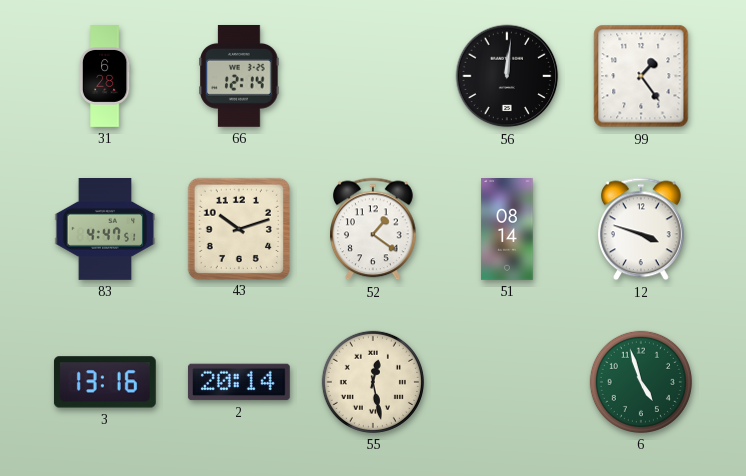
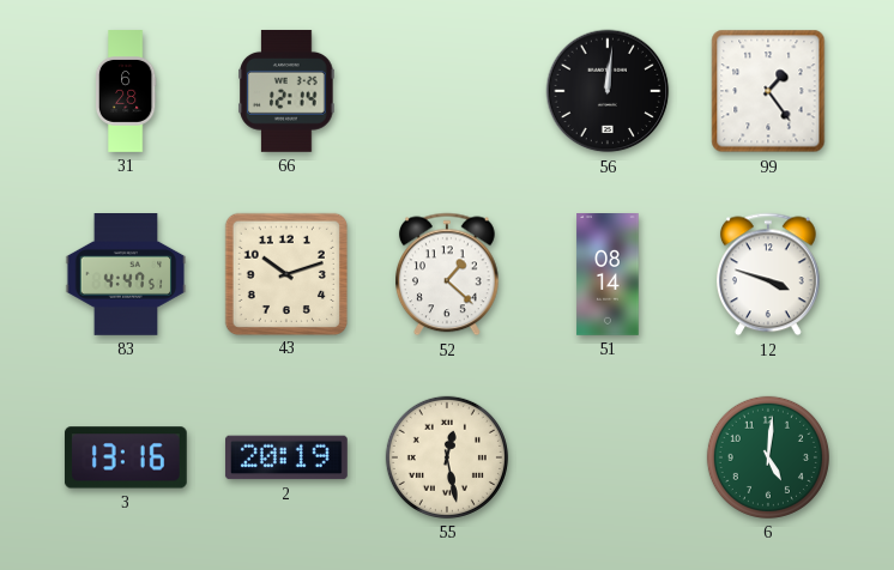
52: 1:21 -> 1:22 (448, 274)
2: 20:14 -> 20:19 (286, 457)
6: 4:57 -> 5:01 (768, 457)
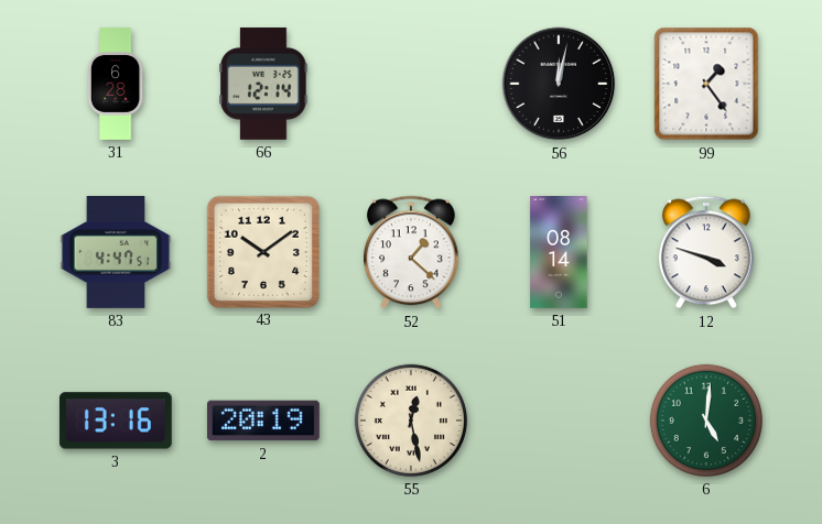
56: 12:01 -> 12:02 (559, 84)
43: 10:12 -> 10:09 (262, 251)
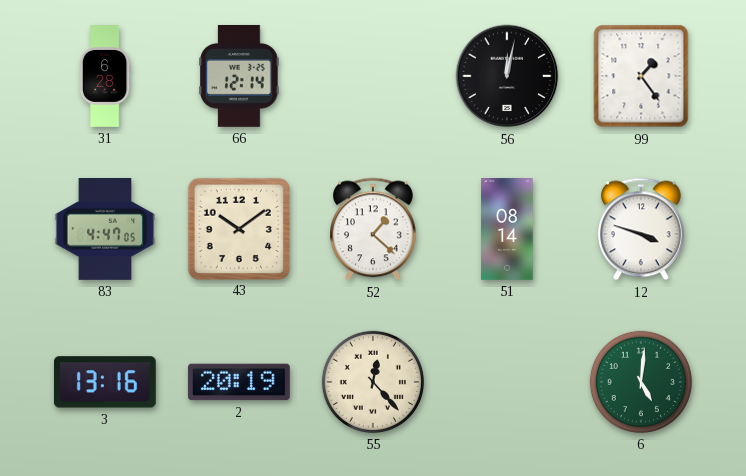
83: 4:47:51 -> 4:47:05 (105, 230)
55: 12:28 -> 12:23 (373, 382)
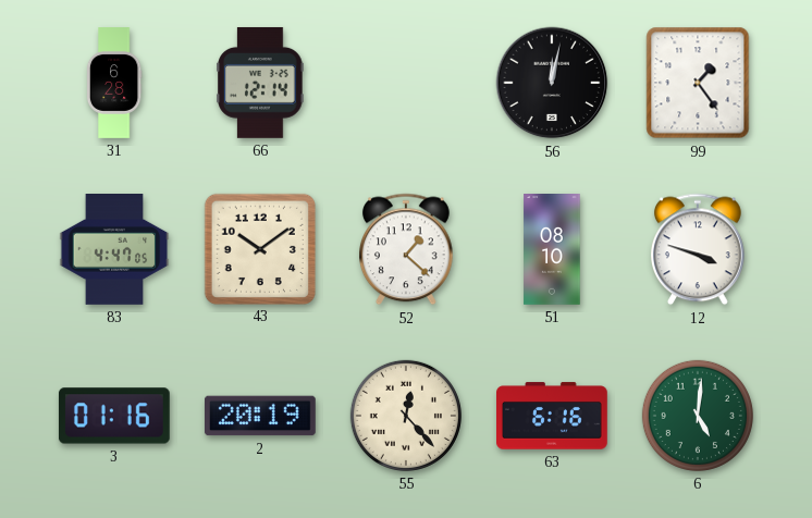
51: 08:14 -> 08:10 (552, 250)
3: 13:16 -> 01:16 (114, 416)
63: none -> 6:16 (553, 416)
